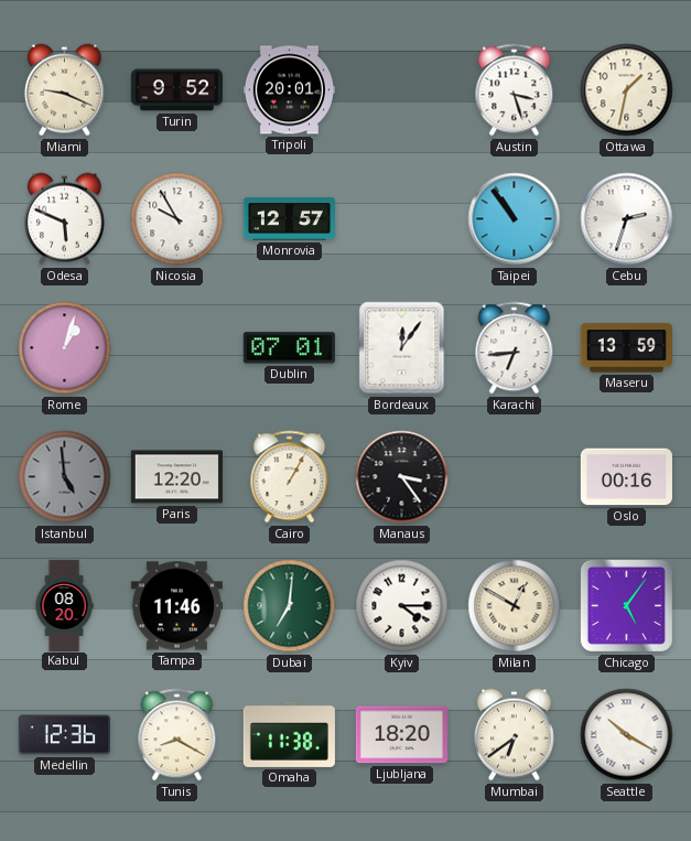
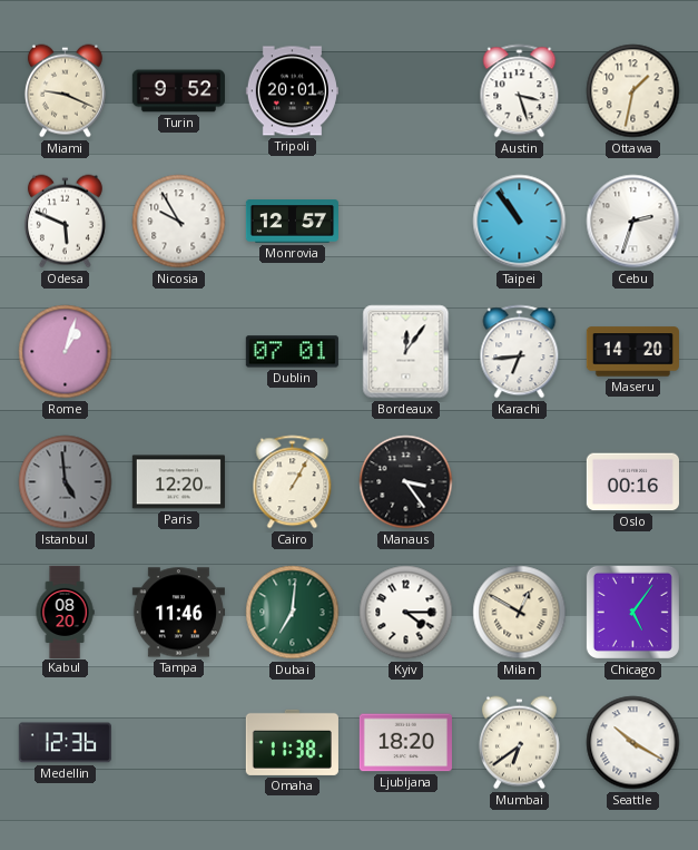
Maseru: 13:59 -> 14:20 (632, 352)
Tunis: 8:20 -> none (177, 735)
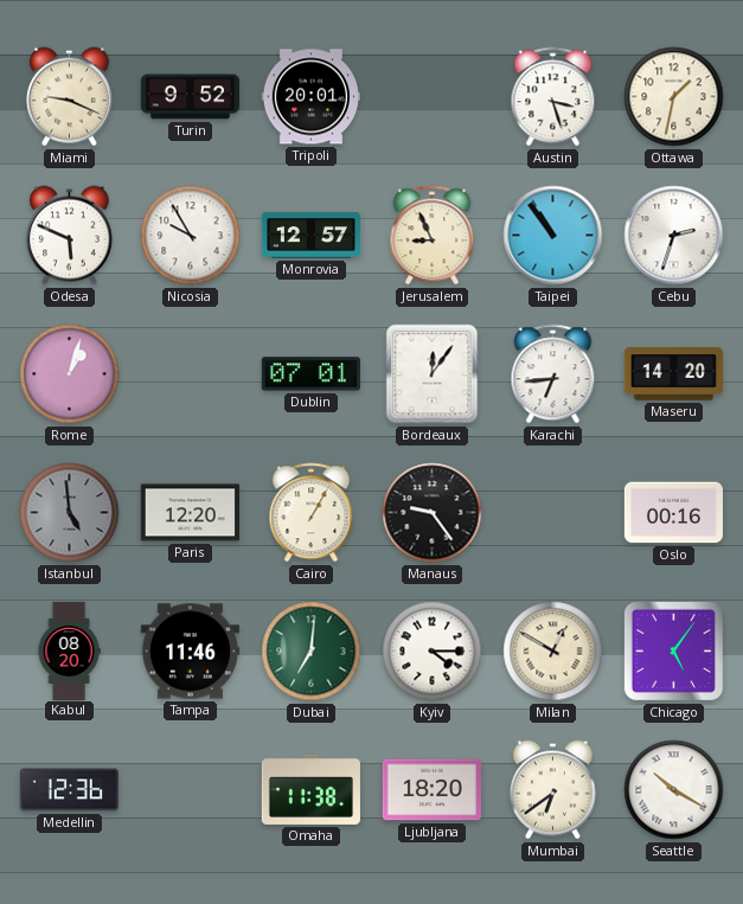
Jerusalem: none -> 8:56 (433, 236)
Manaus: 3:24 -> 9:24 (433, 513)
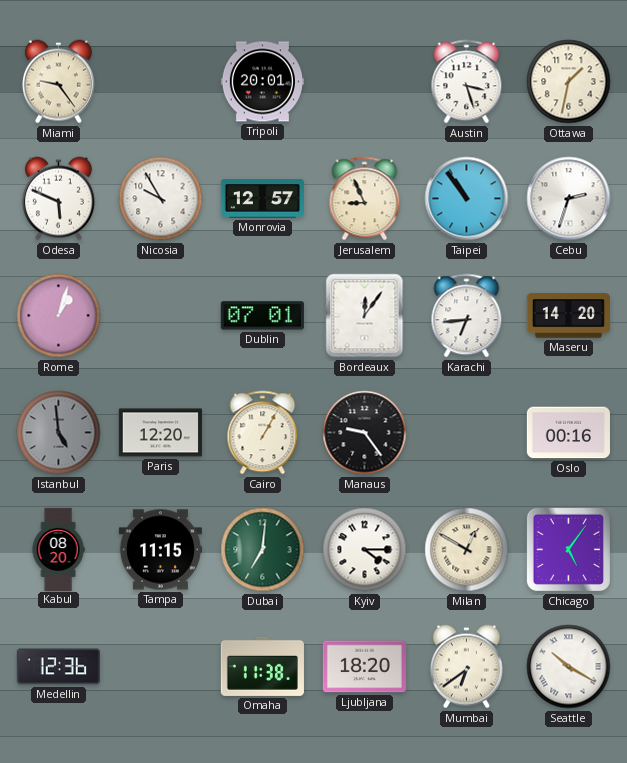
Miami: 9:19 -> 9:24 (58, 82)
Turin: 9:52 -> none (190, 97)
Tampa: 11:46 -> 11:15 (160, 550)
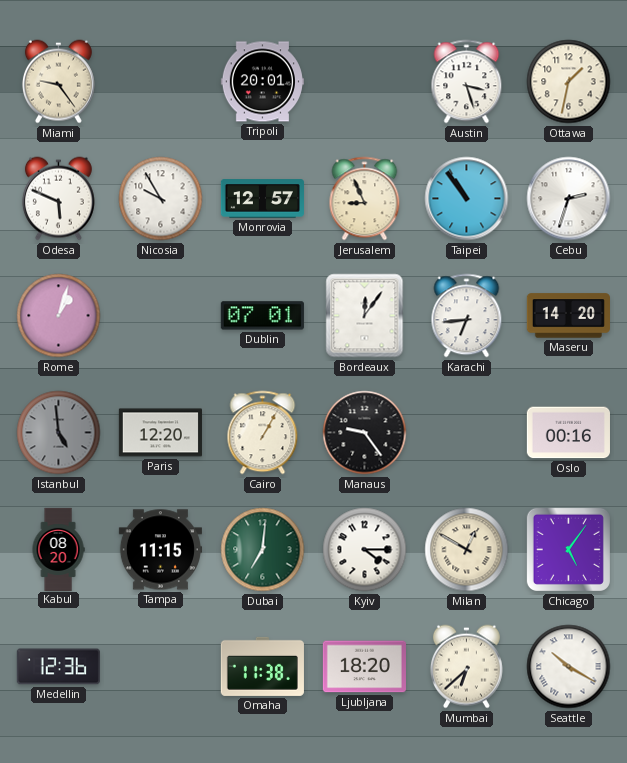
Mumbai: 6:39 -> 6:38 (466, 667)
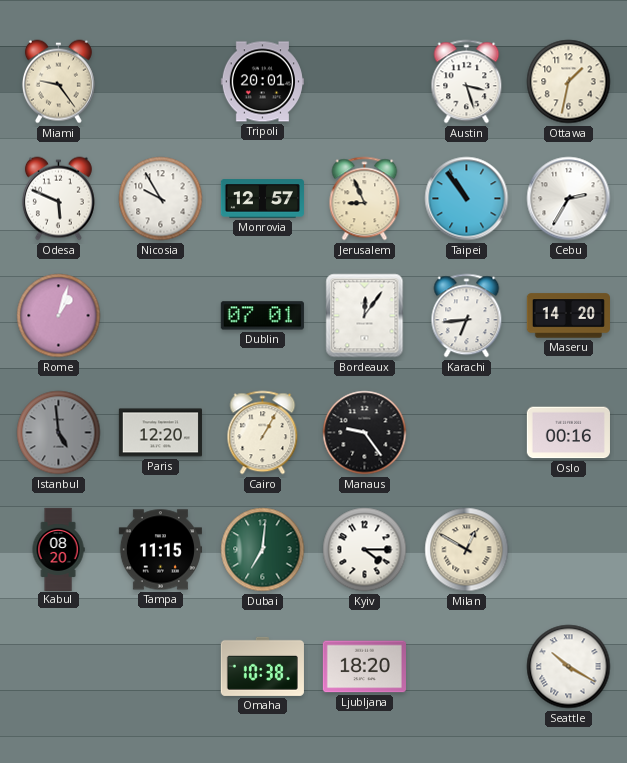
Cebu: 2:33 -> 2:35 (569, 199)
Chicago: 5:06 -> none (568, 549)
Medellin: 12:36 -> none (58, 667)
Omaha: 11:38 -> 10:38 (262, 666)
Mumbai: 6:38 -> none (466, 667)
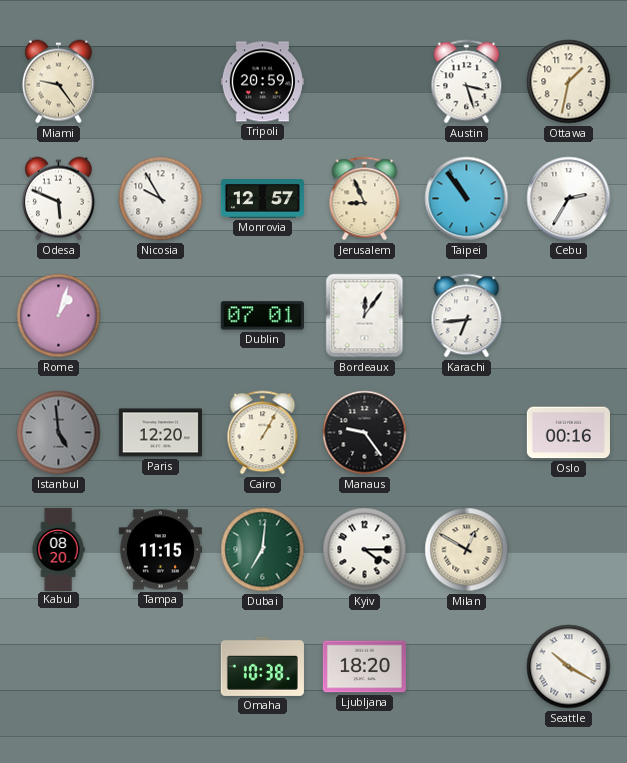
Tripoli: 20:01 -> 20:59 (262, 82)
Maseru: 14:20 -> none (568, 316)
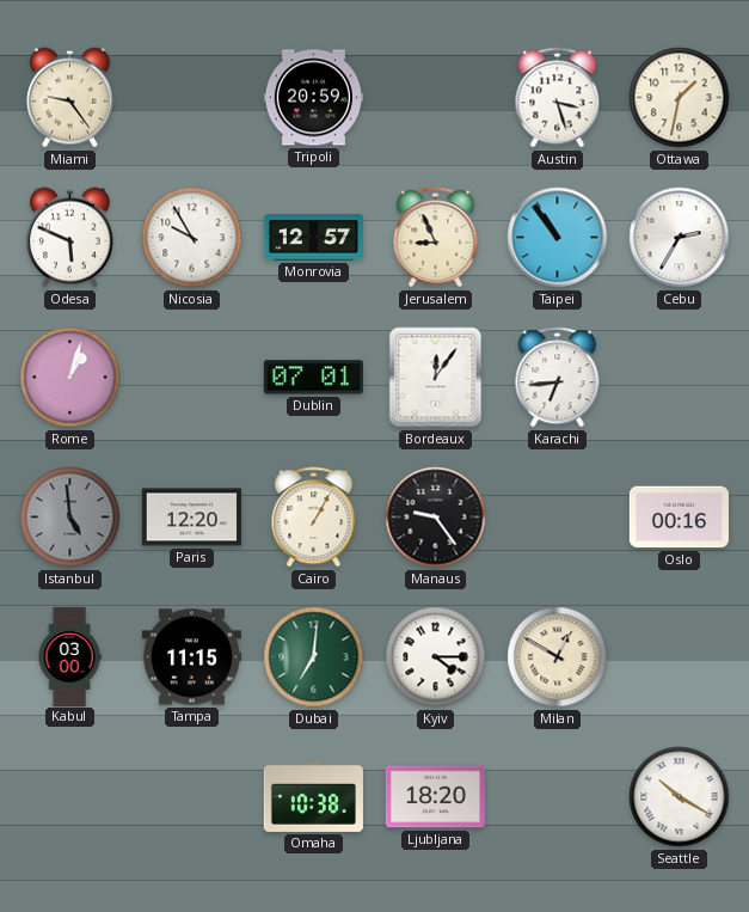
Kabul: 08:20 -> 03:00 (69, 656)
